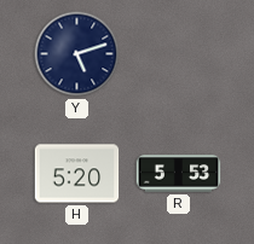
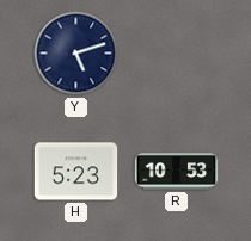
H: 5:20 -> 5:23 (76, 172)
R: 5:53 -> 10:53 (177, 172)
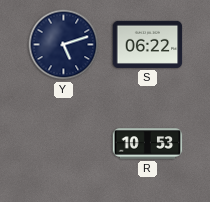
S: none -> 06:22 (148, 44)
H: 5:23 -> none (76, 172)
